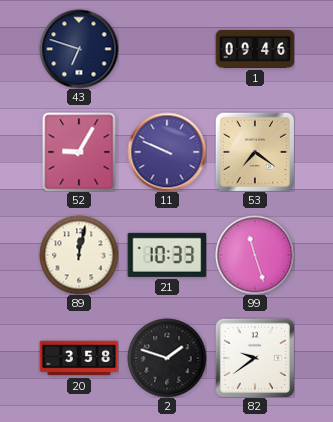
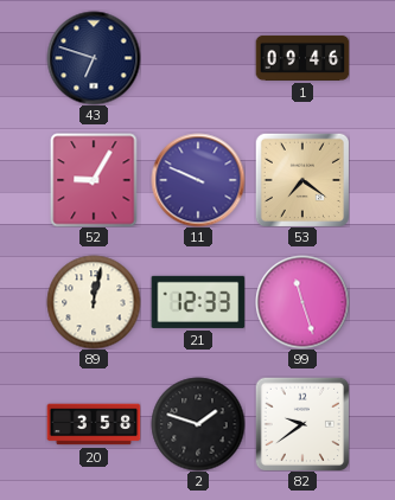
21: 10:33 -> 12:33 (198, 302)
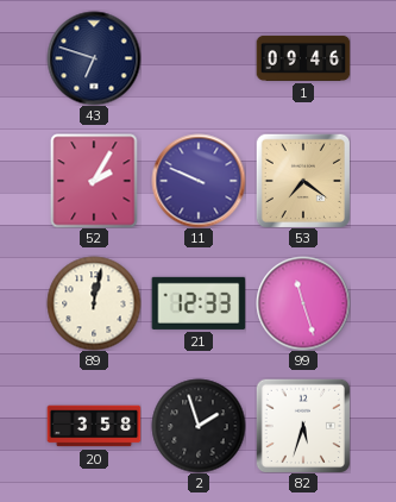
52: 9:05 -> 2:05 (94, 181)
2: 1:48 -> 1:57 (199, 426)
82: 9:39 -> 5:33 (303, 426)
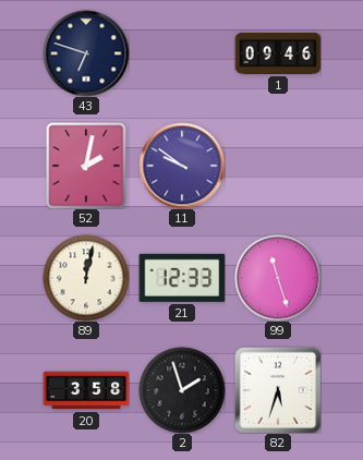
52: 2:05 -> 2:02 (86, 166)
11: 9:49 -> 9:51 (182, 166)
53: 7:21 -> none (303, 181)
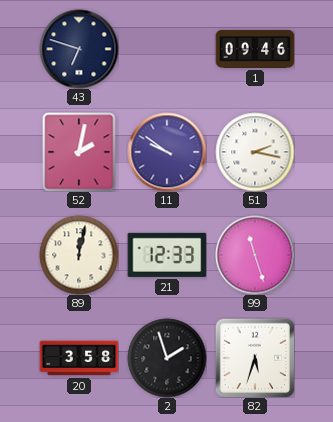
51: none -> 2:17 (255, 152)
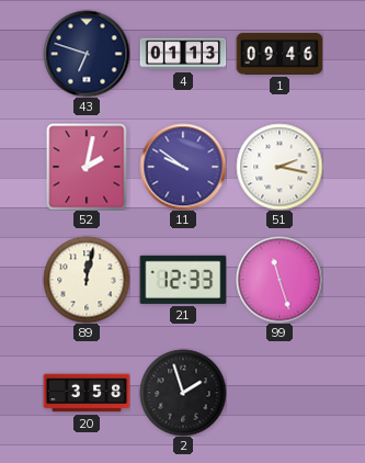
4: none -> 01:13 (183, 54)
82: 5:33 -> none (255, 358)
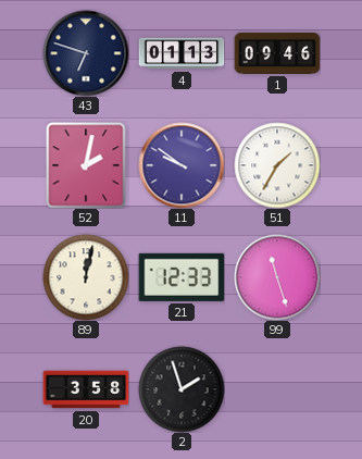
51: 2:17 -> 1:35 (277, 165)
